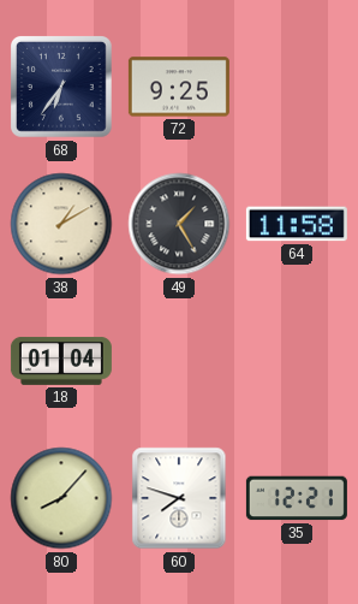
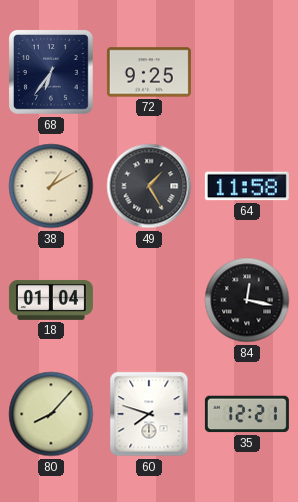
84: none -> 12:17 (247, 300)
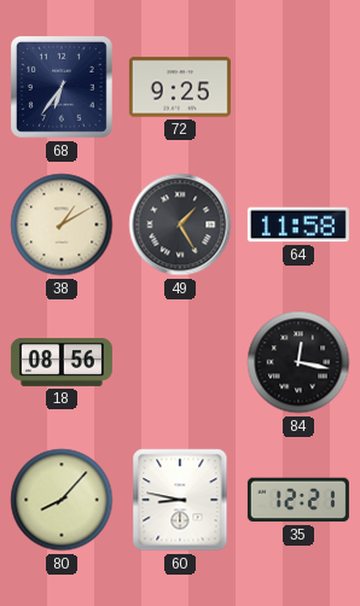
18: 01:04 -> 08:56 (62, 362)
60: 7:48 -> 8:47 (180, 500)
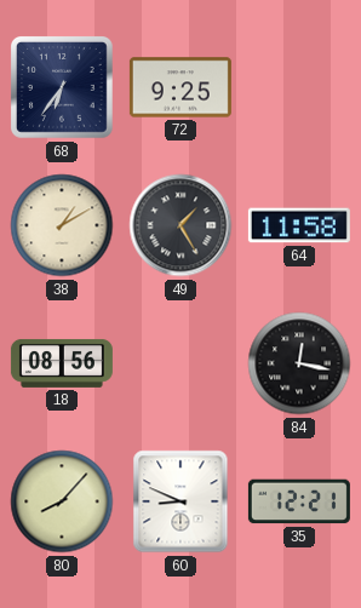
60: 8:47 -> 8:49 (180, 501)
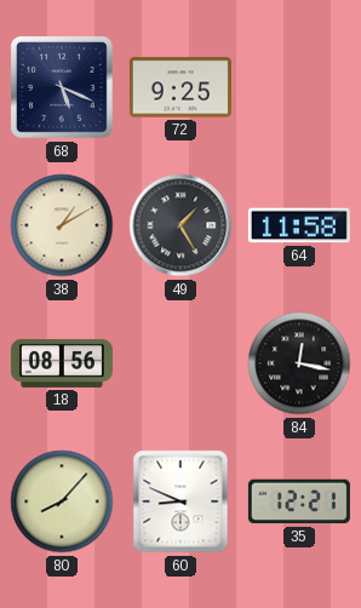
68: 6:36 -> 5:19 (63, 88)
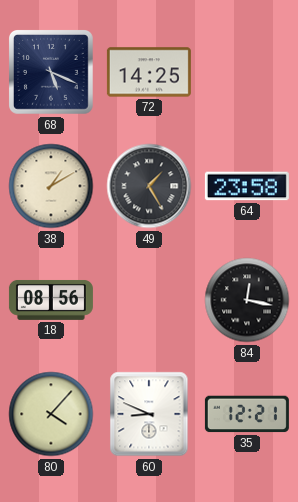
72: 9:25 -> 14:25 (149, 72)
64: 11:58 -> 23:58 (247, 186)
80: 8:07 -> 4:07 (51, 414)
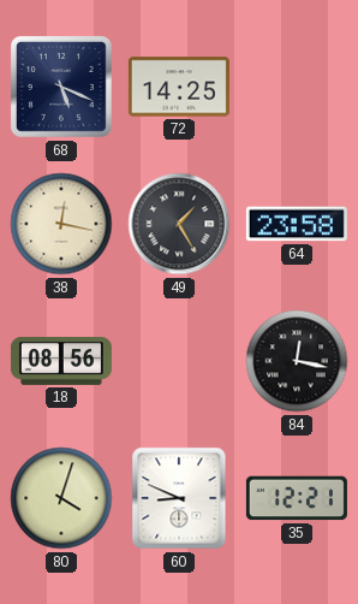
38: 1:10 -> 12:17 (61, 224)
80: 4:07 -> 4:03 (61, 498)
